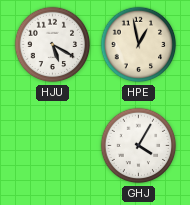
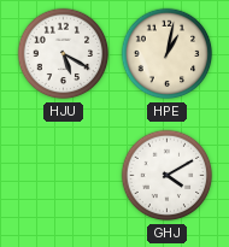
HPE: 12:58 -> 1:02 (168, 54)
GHJ: 4:05 -> 4:10 (168, 176)
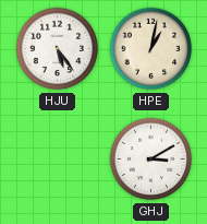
HJU: 5:20 -> 5:24 (58, 49)
GHJ: 4:10 -> 3:10 (151, 160)
